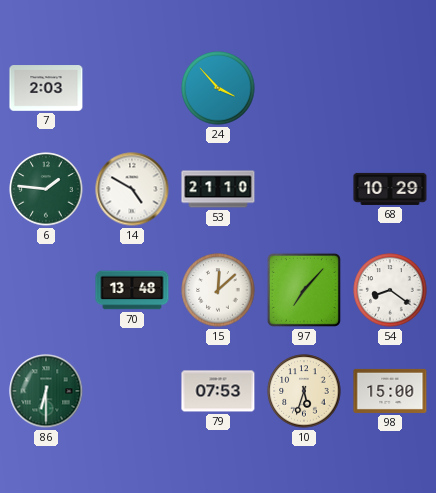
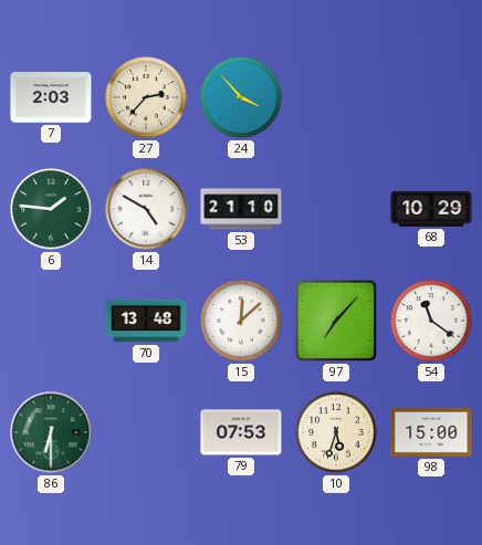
27: none -> 2:37 (146, 97)
54: 8:21 -> 11:21 (431, 321)
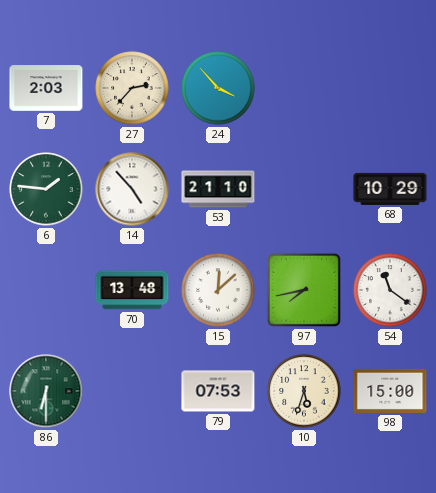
14: 4:50 -> 4:53 (132, 189)
97: 7:07 -> 7:43 (304, 290)
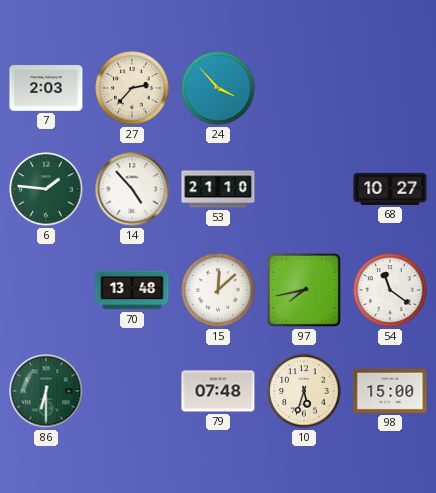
68: 10:29 -> 10:27 (390, 189)
79: 07:53 -> 07:48 (218, 391)
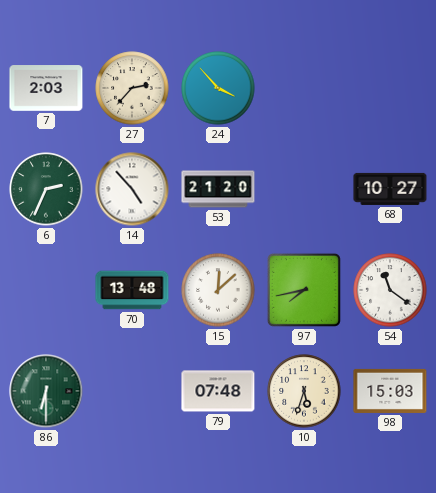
6: 1:46 -> 2:34 (46, 189)
53: 21:10 -> 21:20 (218, 189)
98: 15:00 -> 15:03 (390, 391)
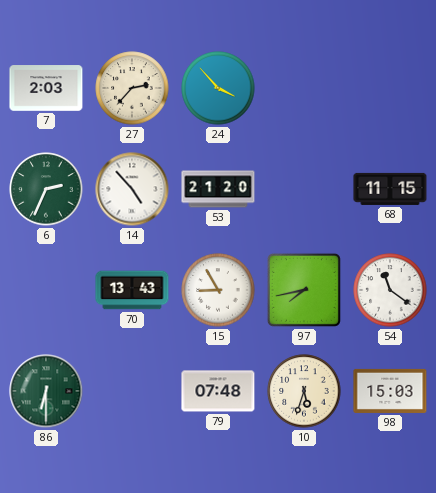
68: 10:27 -> 11:15 (390, 189)
70: 13:48 -> 13:43 (132, 290)
15: 12:08 -> 8:55 (218, 290)
